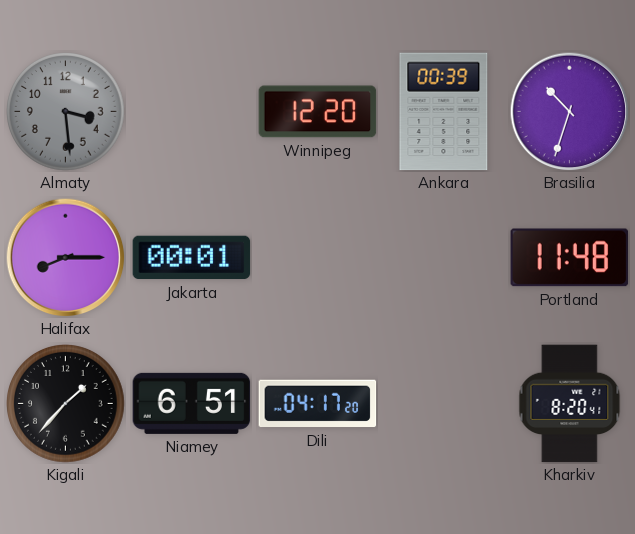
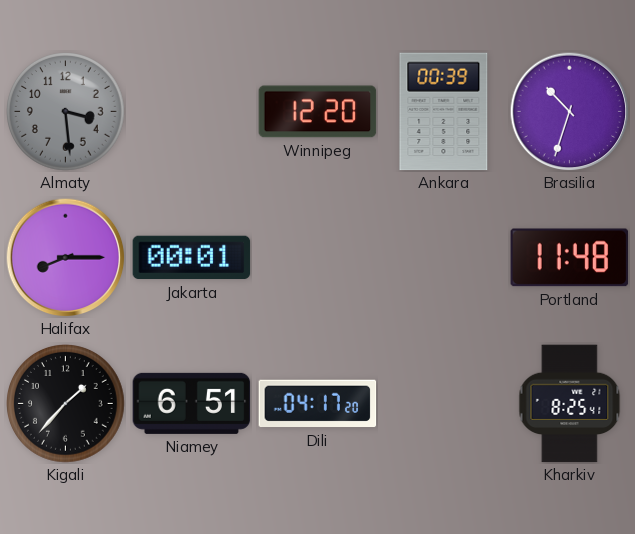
Kharkiv: 8:20 -> 8:25 (570, 404)
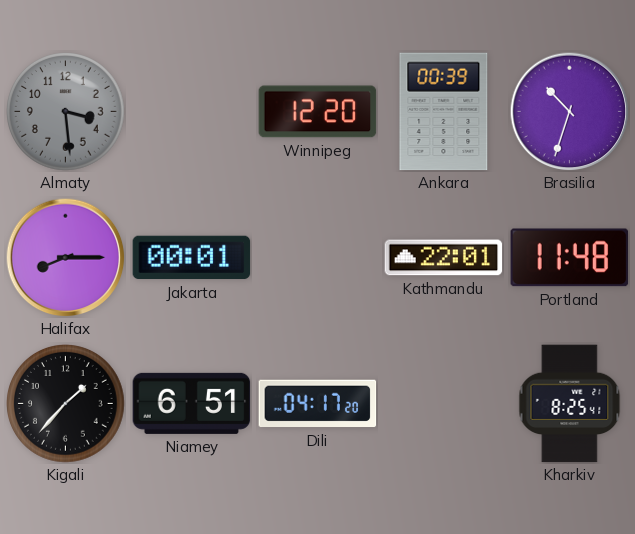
Kathmandu: none -> 22:01 (444, 258)
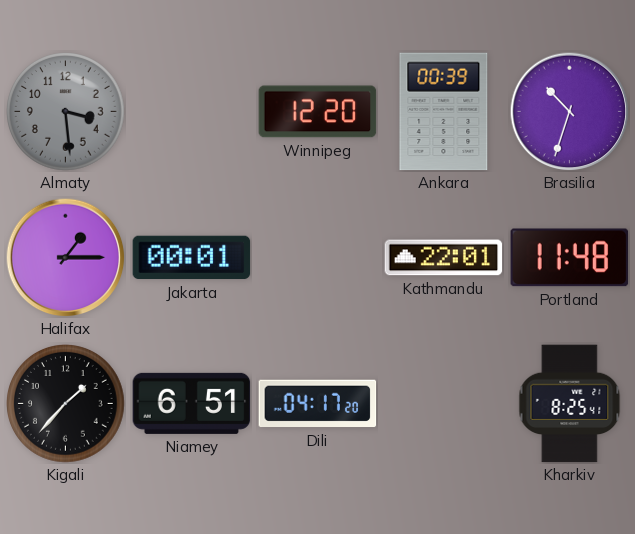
Halifax: 8:15 -> 1:15 (65, 257)
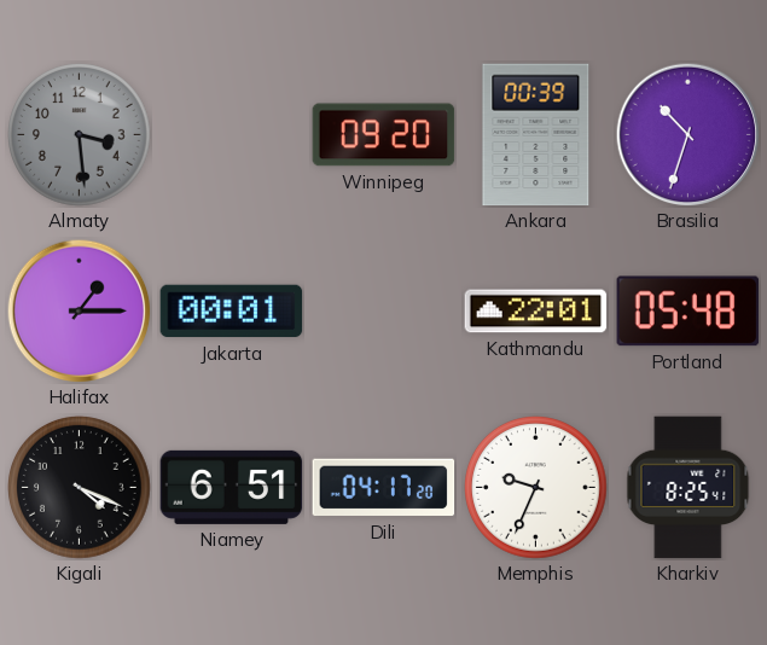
Winnipeg: 12:20 -> 09:20 (384, 135)
Portland: 11:48 -> 05:48 (688, 312)
Kigali: 1:37 -> 4:19 (80, 488)
Memphis: none -> 9:34 (536, 488)
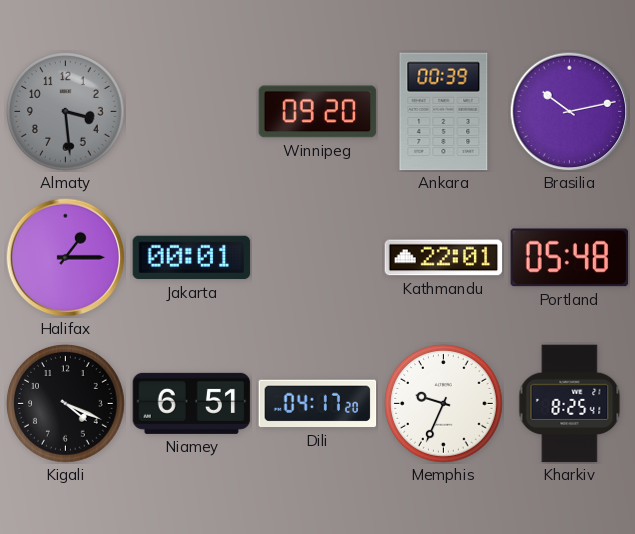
Brasilia: 10:33 -> 10:13 (569, 111)
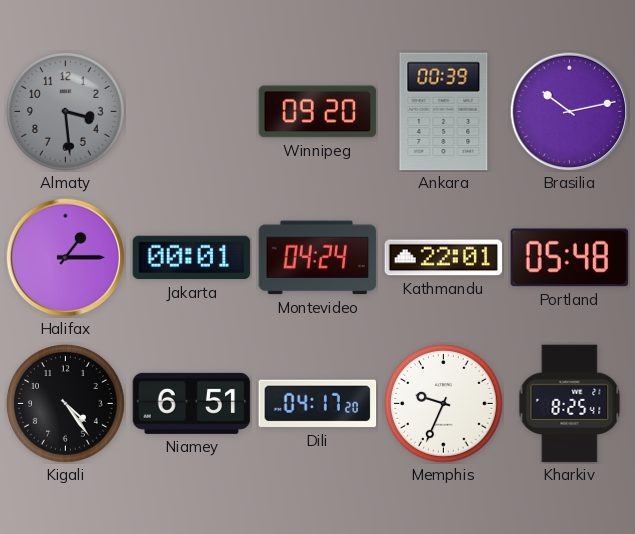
Montevideo: none -> 04:24 (318, 258)
Kigali: 4:19 -> 4:24 (66, 404)
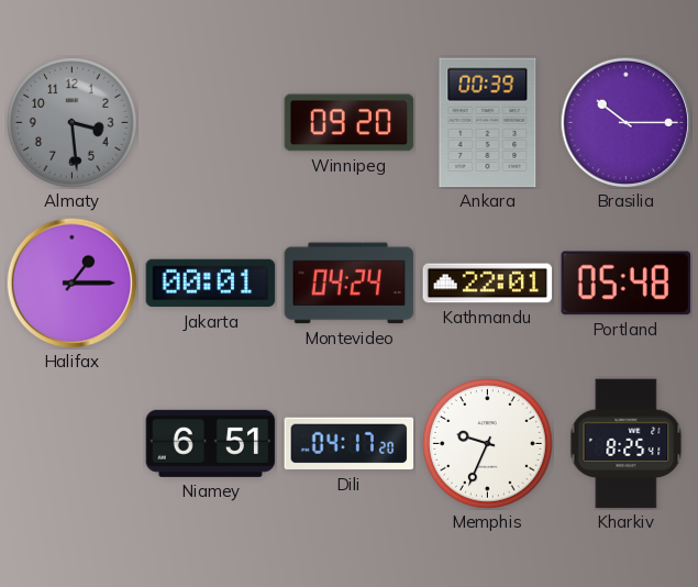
Brasilia: 10:13 -> 10:15 (625, 122)
Kigali: 4:24 -> none (66, 404)
